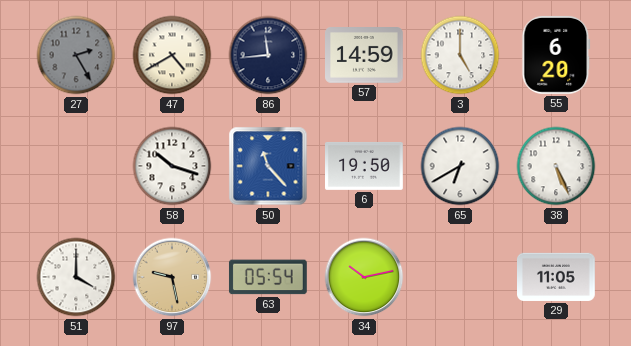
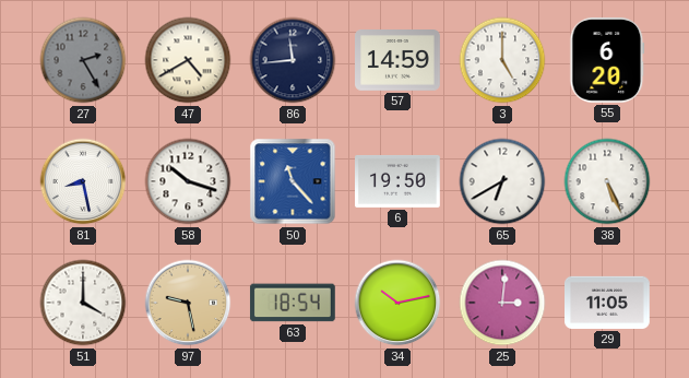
81: none -> 8:28 (83, 181)
63: 05:54 -> 18:54 (293, 303)
25: none -> 3:01 (502, 303)
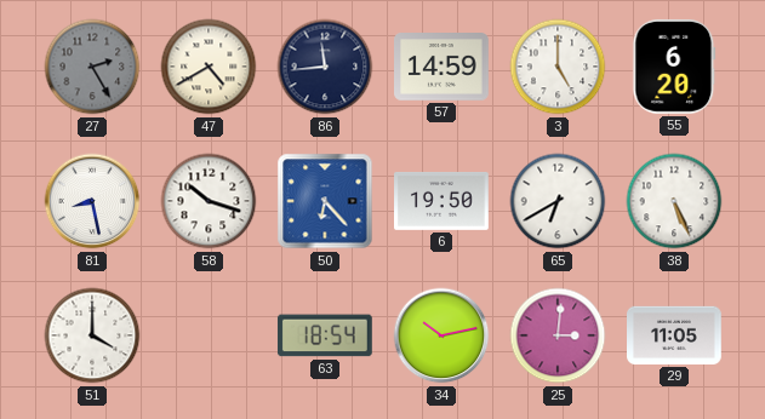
50: 11:23 -> 6:23 (325, 201)
97: 9:28 -> none (188, 303)
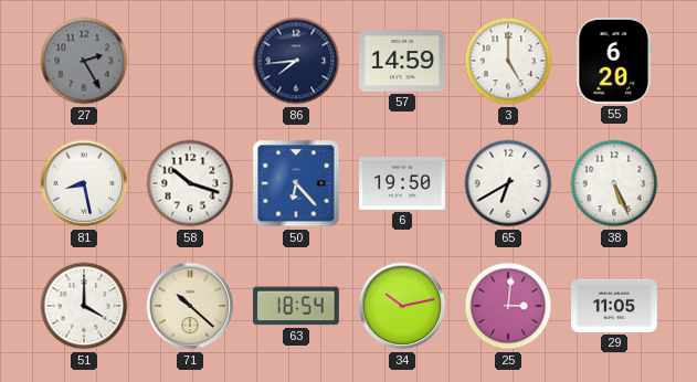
47: 4:40 -> none (209, 67)
86: 11:44 -> 7:44 (296, 61)
71: none -> 10:22 (190, 306)
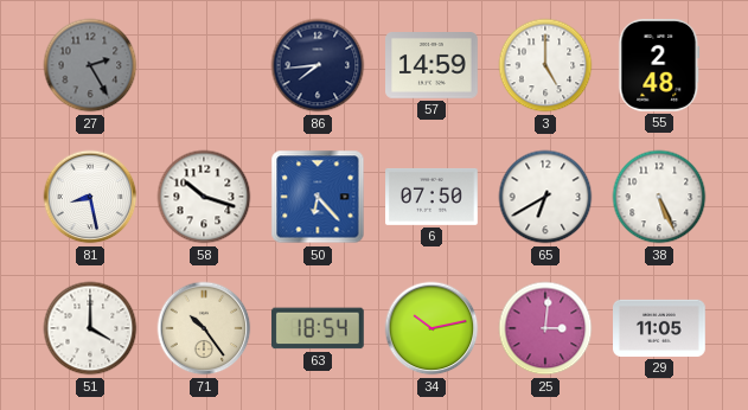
55: 6:20 -> 2:48 (659, 65)
6: 19:50 -> 07:50 (433, 197)
71: 10:22 -> 10:24 (204, 328)
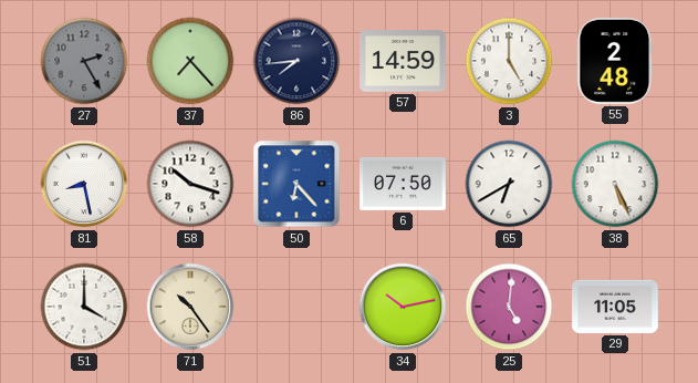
37: none -> 7:23 (190, 61)
63: 18:54 -> none (318, 328)
25: 3:01 -> 5:01 (509, 307)
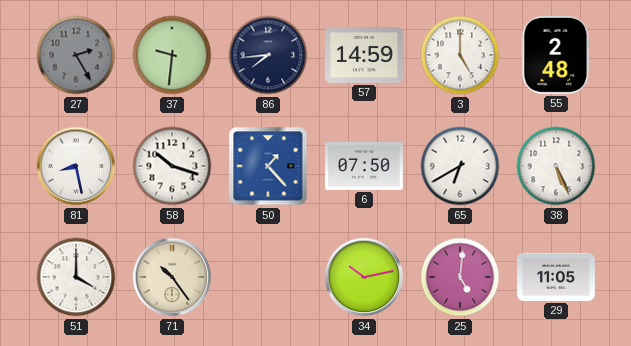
37: 7:23 -> 9:31 (172, 55)
50: 6:23 -> 1:23 (268, 166)
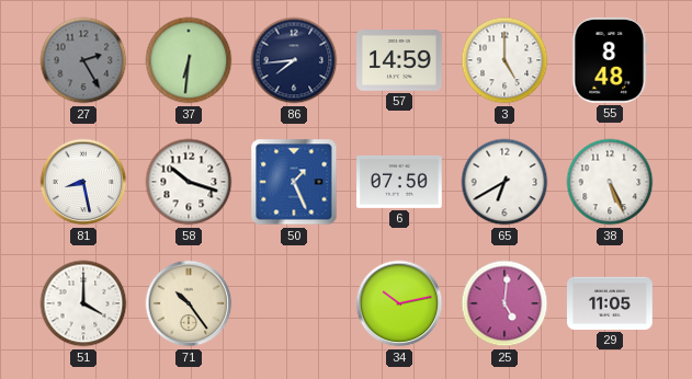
37: 9:31 -> 6:31 (189, 60)
55: 2:48 -> 8:48 (610, 60)
50: 1:23 -> 1:26 (294, 182)
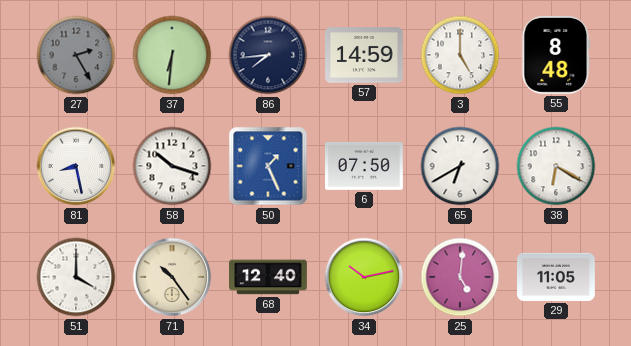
38: 5:26 -> 6:20 (556, 166)
68: none -> 12:40 (268, 277)
